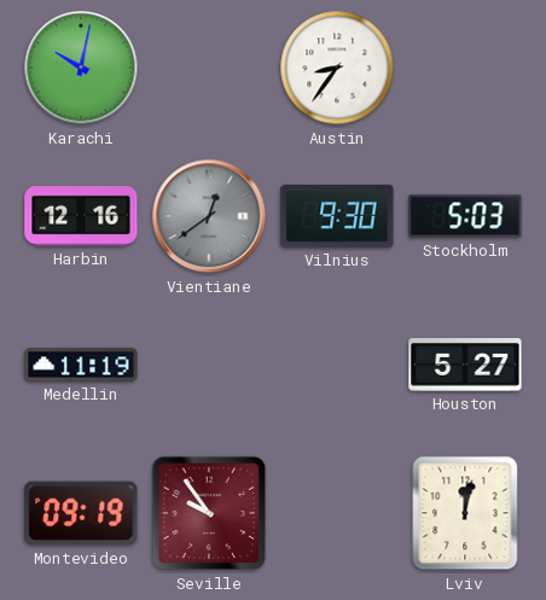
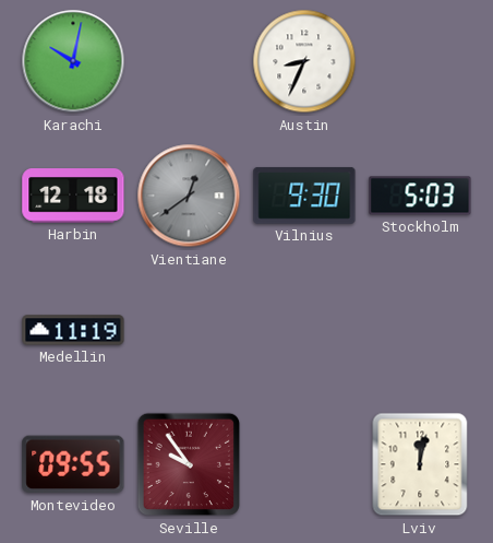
Austin: 8:36 -> 8:34 (304, 61)
Harbin: 12:16 -> 12:18 (73, 196)
Houston: 5:27 -> none (465, 366)
Montevideo: 09:19 -> 09:55 (73, 464)
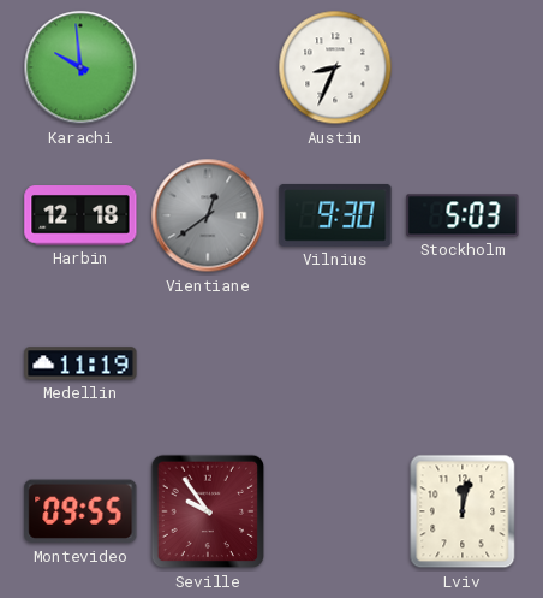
Karachi: 10:02 -> 9:59 (80, 67)
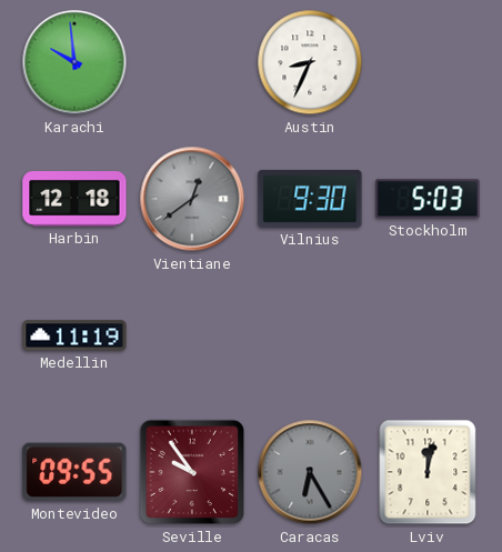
Caracas: none -> 6:25 (310, 472)
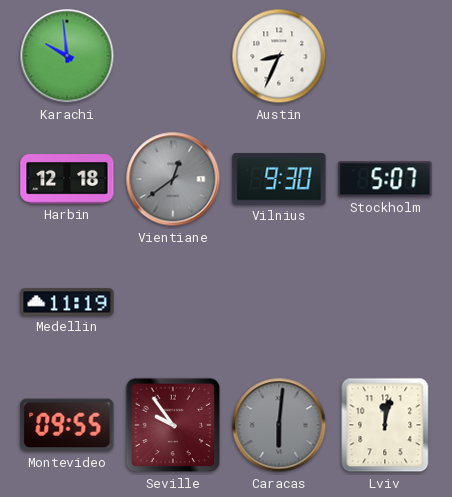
Stockholm: 5:03 -> 5:07 (385, 179)
Caracas: 6:25 -> 6:01 (279, 425)
